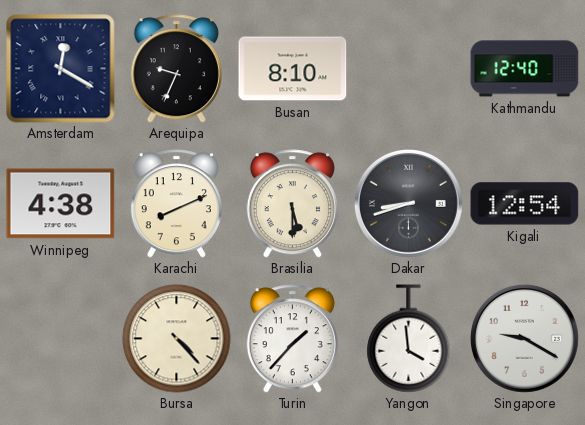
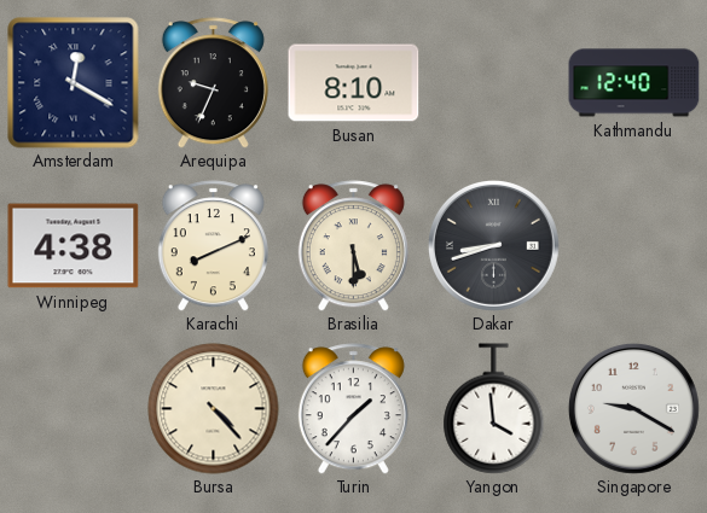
Kigali: 12:54 -> none (525, 204)
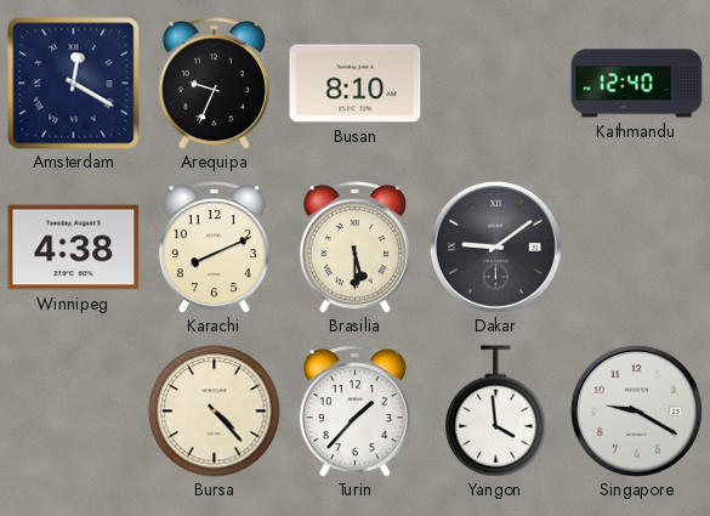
Dakar: 8:42 -> 9:09 (495, 246)
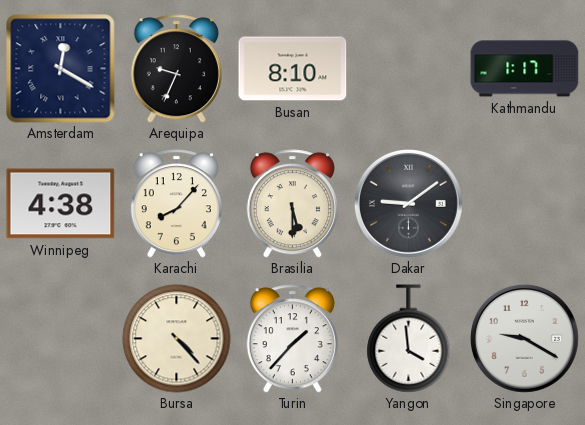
Kathmandu: 12:40 -> 1:17 (525, 69)
Karachi: 8:11 -> 8:07 (176, 204)
